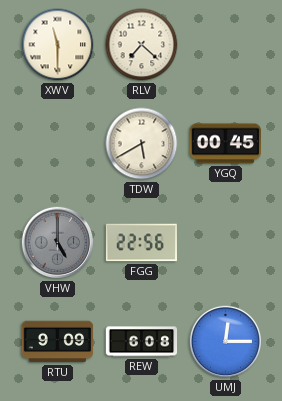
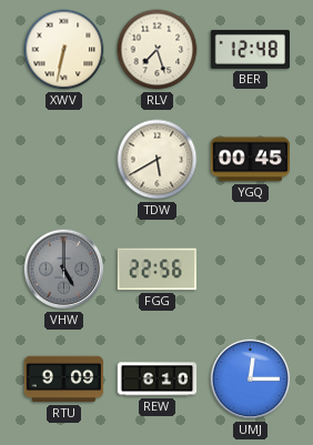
XWV: 11:30 -> 6:32 (64, 50)
RLV: 7:22 -> 7:27 (158, 50)
BER: none -> 12:48 (250, 49)
REW: 6:08 -> 6:10 (158, 380)
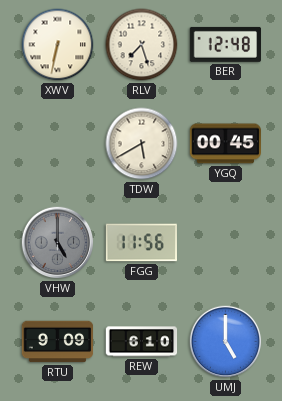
FGG: 22:56 -> 11:56 (142, 243)
UMJ: 12:15 -> 5:00 (226, 342)
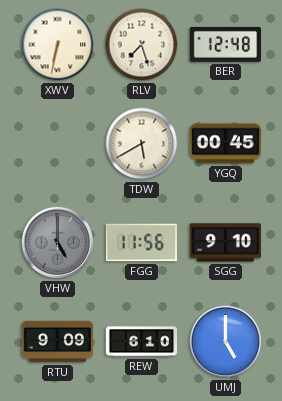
SGG: none -> 9:10 (225, 243)
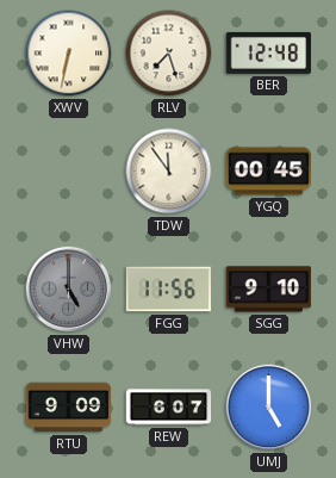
TDW: 5:40 -> 11:54 (169, 172)
REW: 6:10 -> 6:07 (169, 408)
